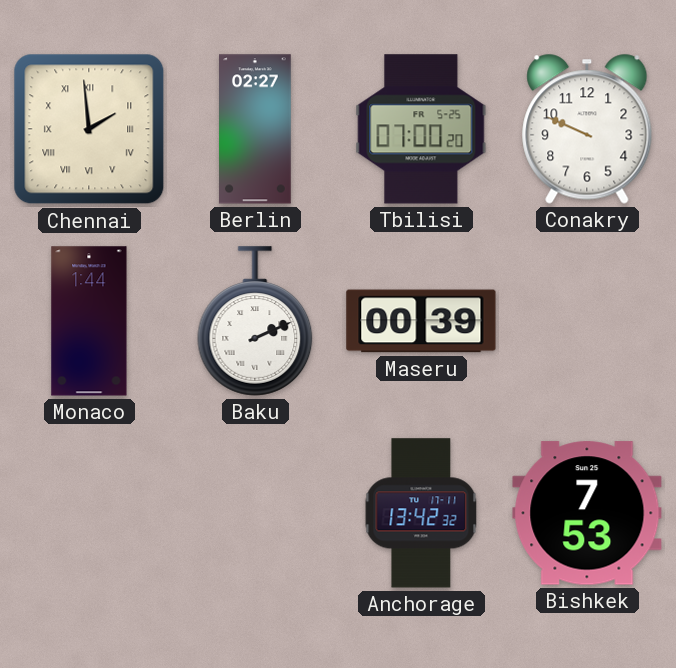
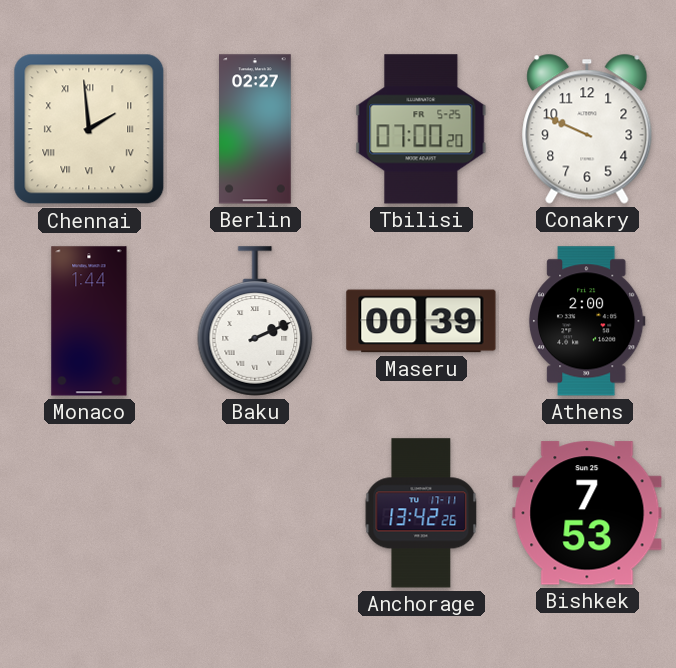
Athens: none -> 2:00 (587, 321)
Anchorage: 13:42:32 -> 13:42:26 (421, 513)
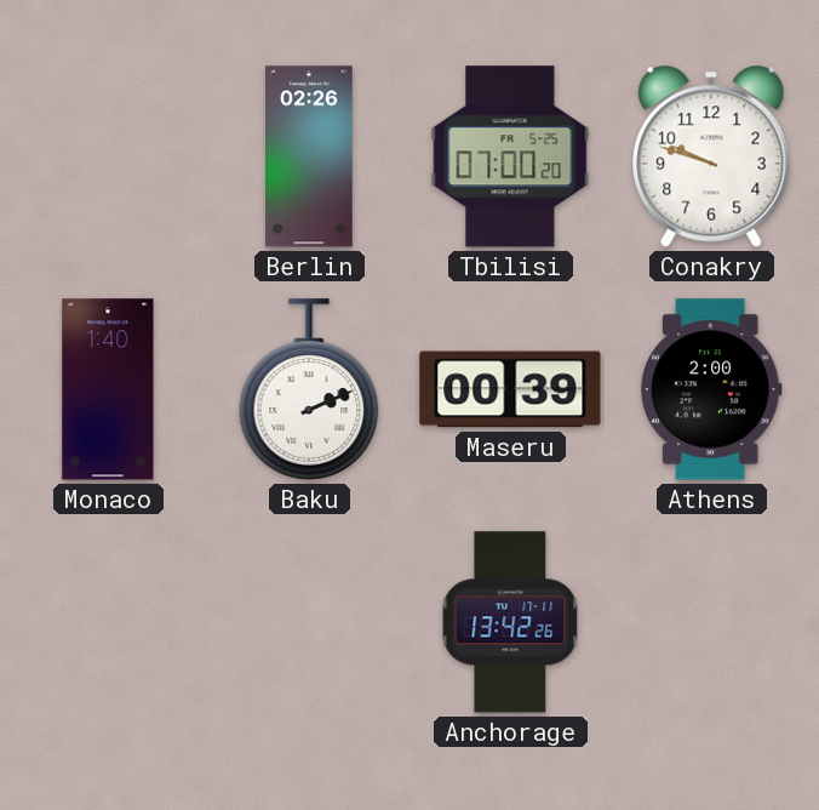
Chennai: 1:59 -> none (89, 129)
Berlin: 02:27 -> 02:26 (310, 156)
Conakry: 9:49 -> 9:48 (711, 156)
Monaco: 1:44 -> 1:40 (108, 389)
Bishkek: 7:53 -> none (587, 513)
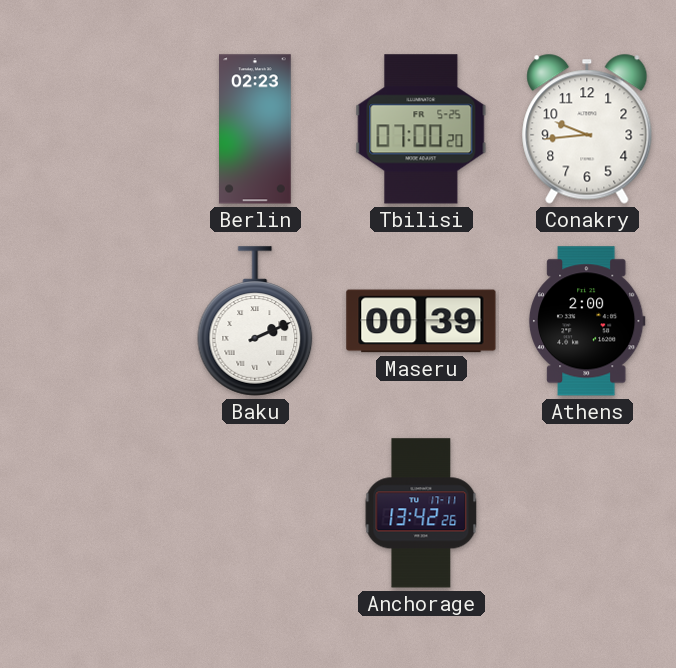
Berlin: 02:26 -> 02:23 (256, 129)
Conakry: 9:48 -> 9:44 (587, 129)
Monaco: 1:40 -> none (108, 389)
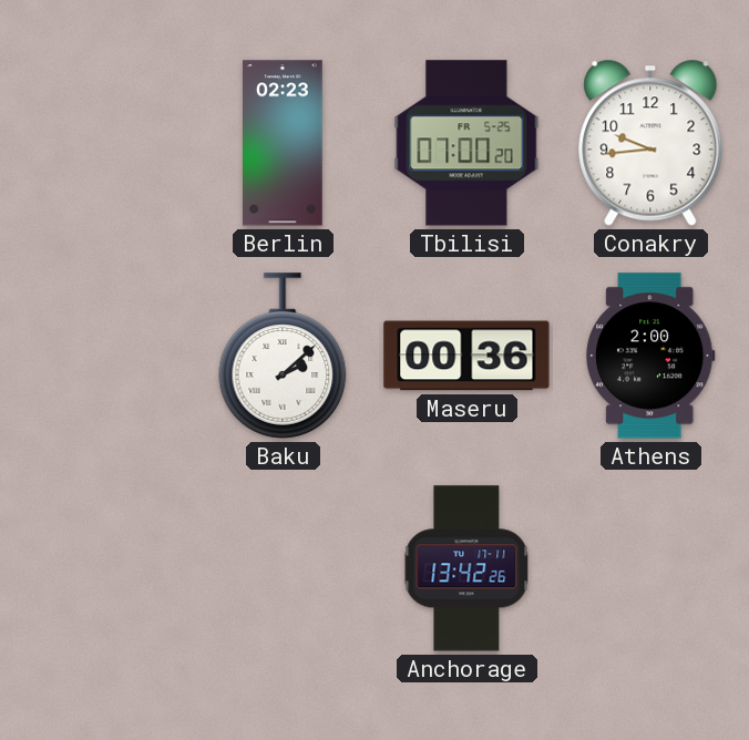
Baku: 2:11 -> 2:08 (283, 356)
Maseru: 00:39 -> 00:36 (466, 356)
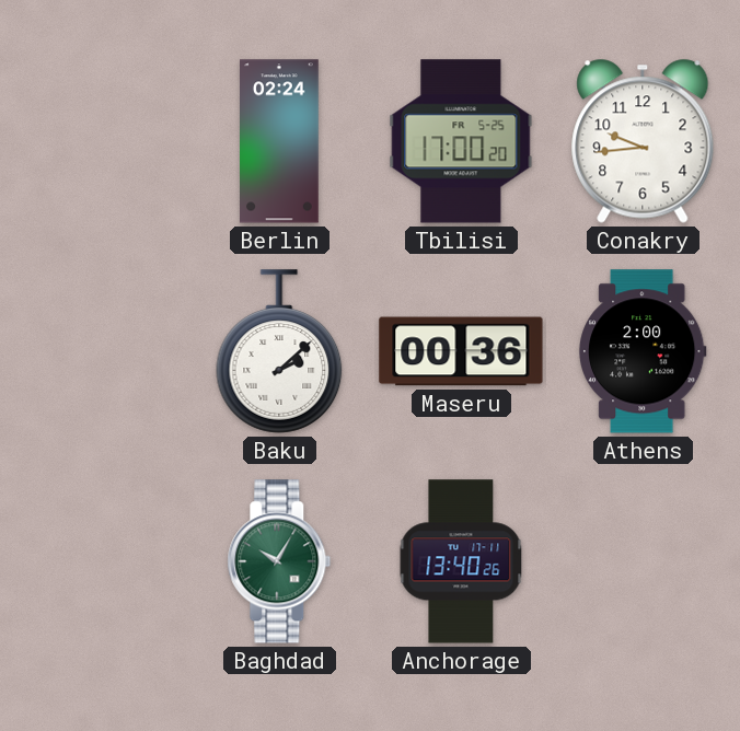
Berlin: 02:23 -> 02:24 (280, 141)
Tbilisi: 07:00 -> 17:00 (461, 141)
Baghdad: none -> 10:05 (279, 561)
Anchorage: 13:42 -> 13:40 (461, 561)
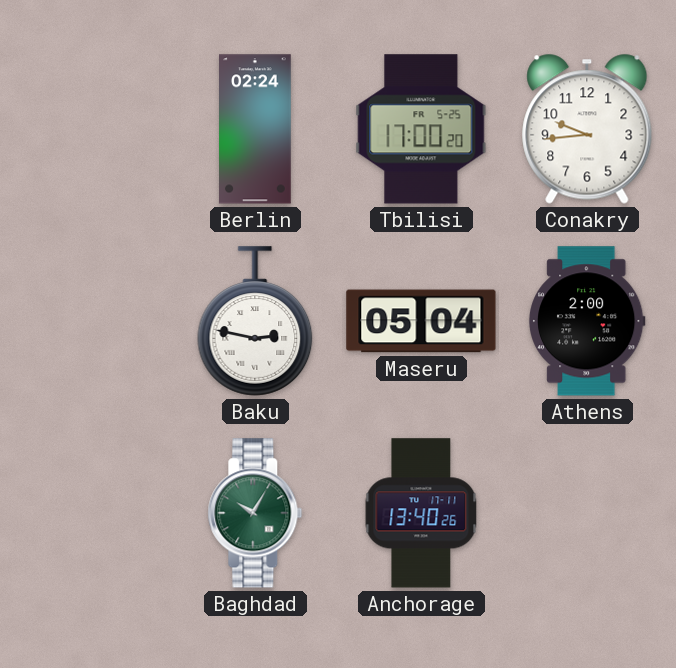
Baku: 2:08 -> 2:47 (255, 321)
Maseru: 00:36 -> 05:04 (421, 321)
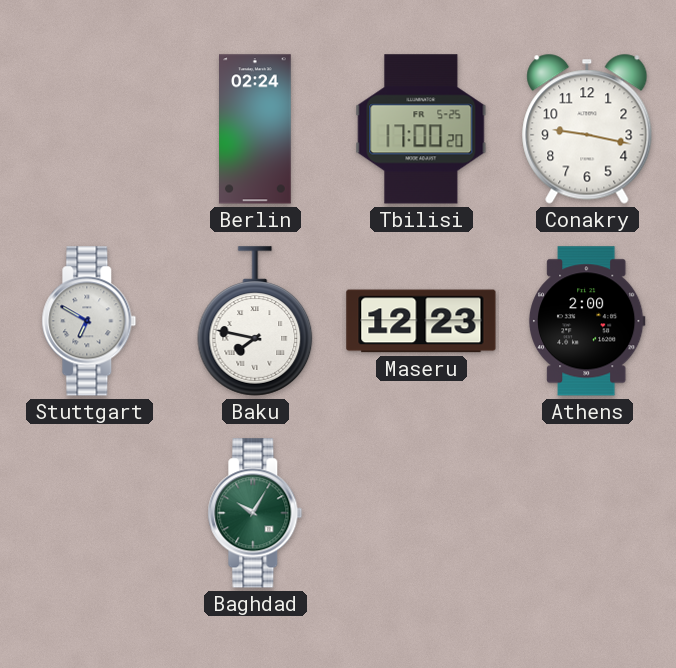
Conakry: 9:44 -> 9:17 (587, 129)
Stuttgart: none -> 6:50 (89, 321)
Baku: 2:47 -> 7:47 (255, 321)
Maseru: 05:04 -> 12:23 (421, 321)
Anchorage: 13:40 -> none (421, 513)
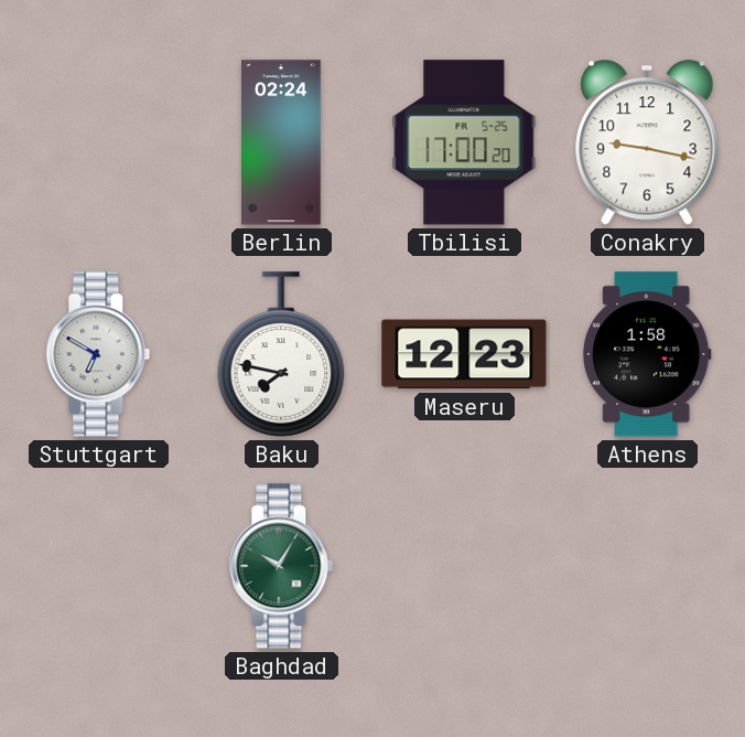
Athens: 2:00 -> 1:58 (647, 354)
